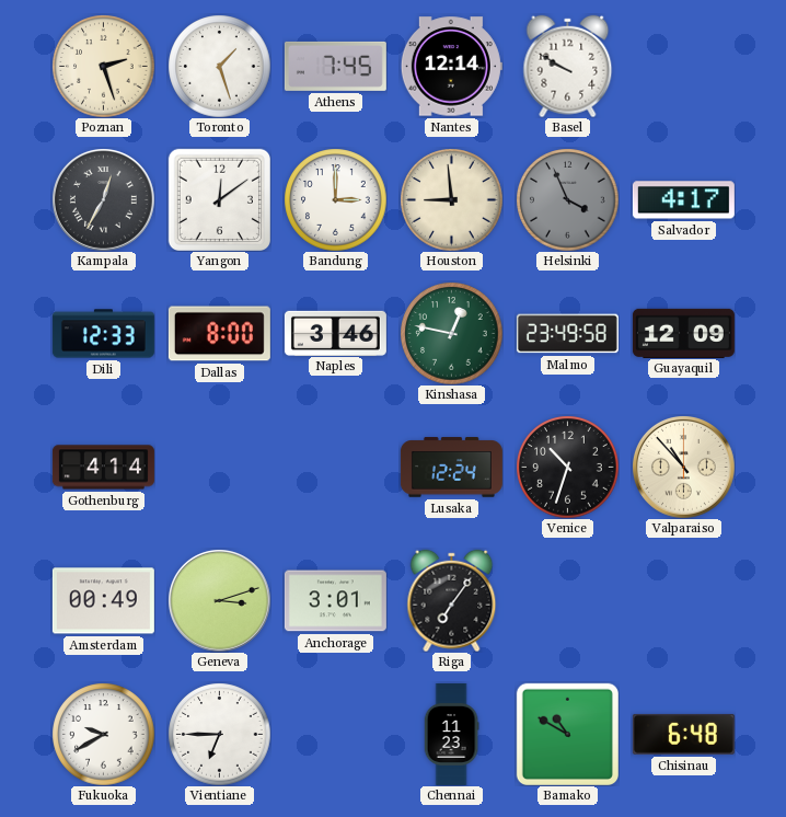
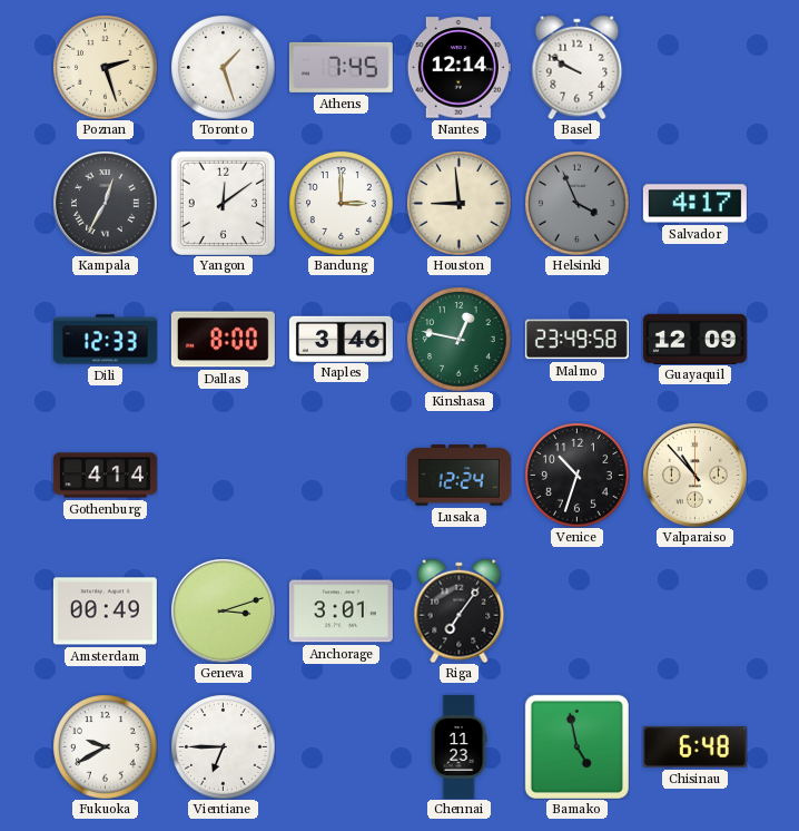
Bamako: 10:50 -> 4:58 (576, 746)
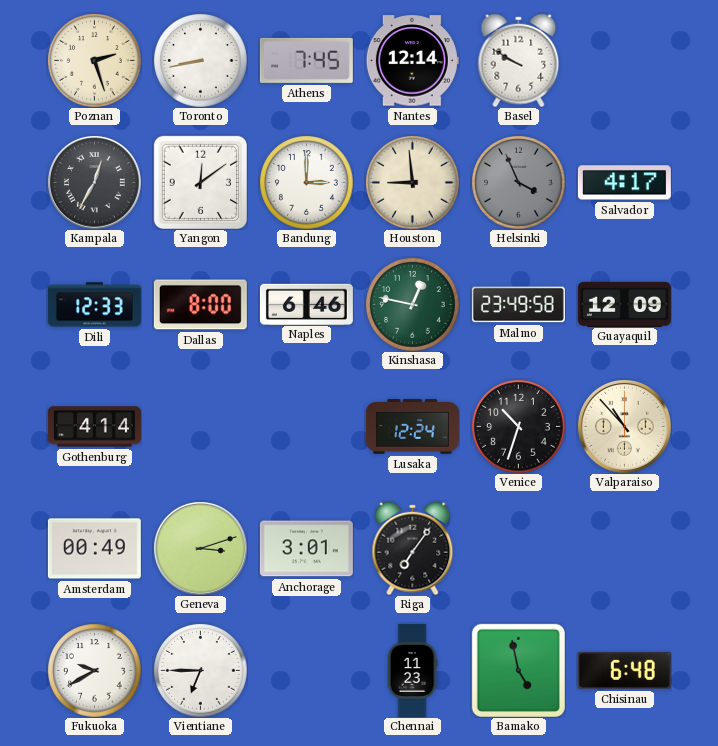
Toronto: 1:27 -> 8:43 (200, 60)
Naples: 3:46 -> 6:46 (306, 304)
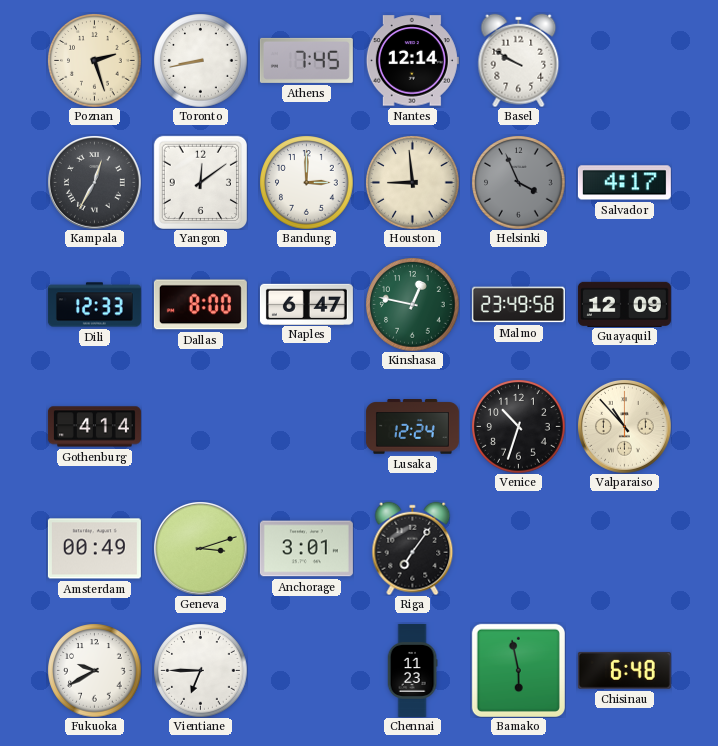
Naples: 6:46 -> 6:47 (306, 304)
Bamako: 4:58 -> 5:58 (518, 670)
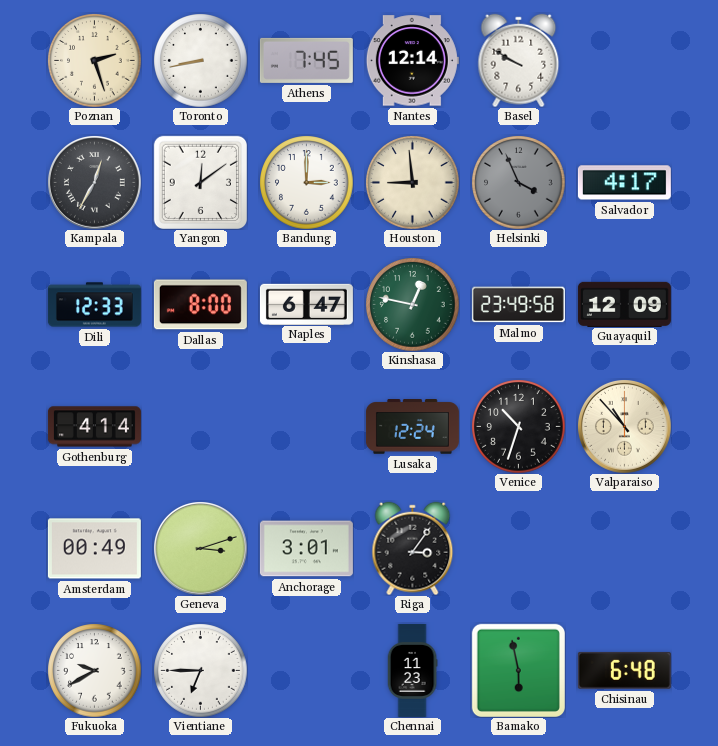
Riga: 7:06 -> 3:06 (413, 548)
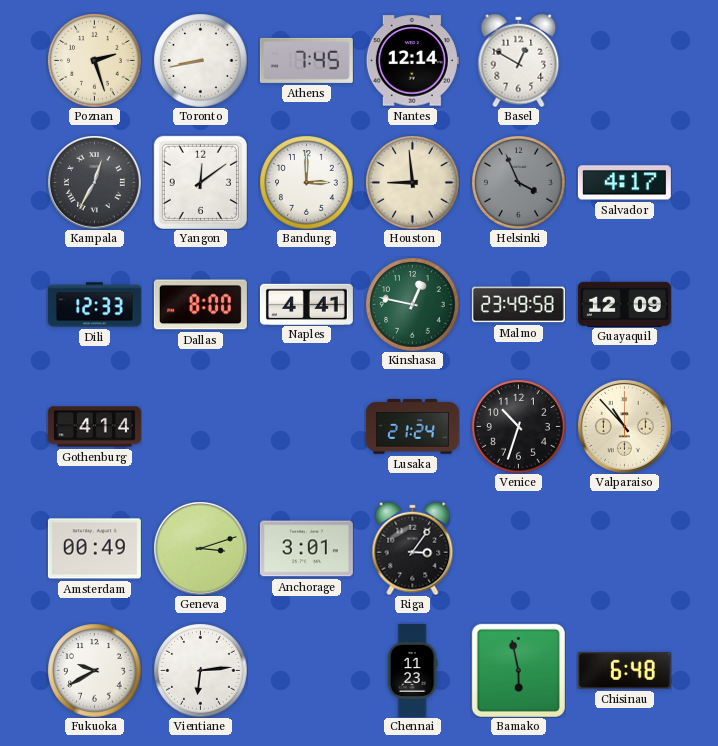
Basel: 9:50 -> 12:50 (519, 60)
Naples: 6:47 -> 4:41 (306, 304)
Lusaka: 12:24 -> 21:24 (412, 427)
Vientiane: 6:45 -> 6:14 (200, 670)
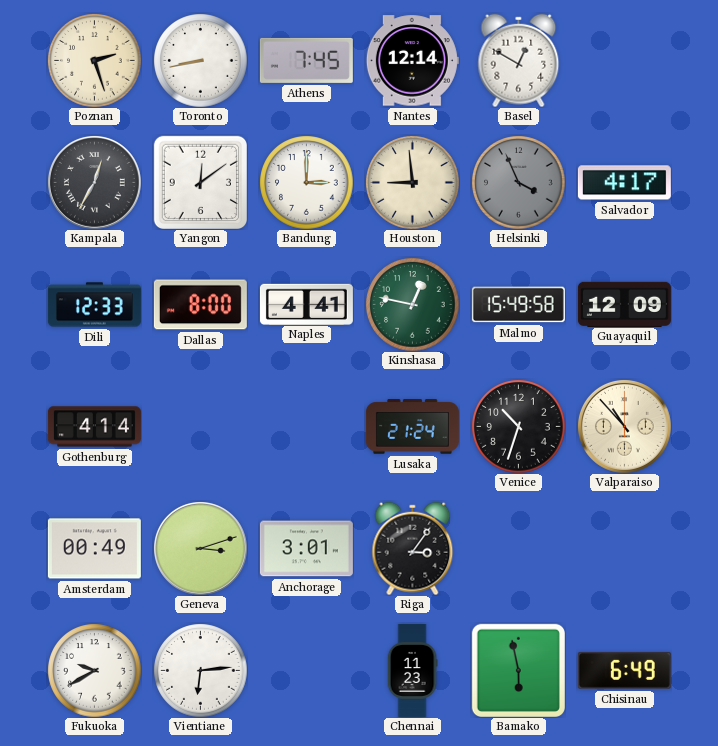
Malmo: 23:49 -> 15:49 (518, 305)
Chisinau: 6:48 -> 6:49 (624, 670)
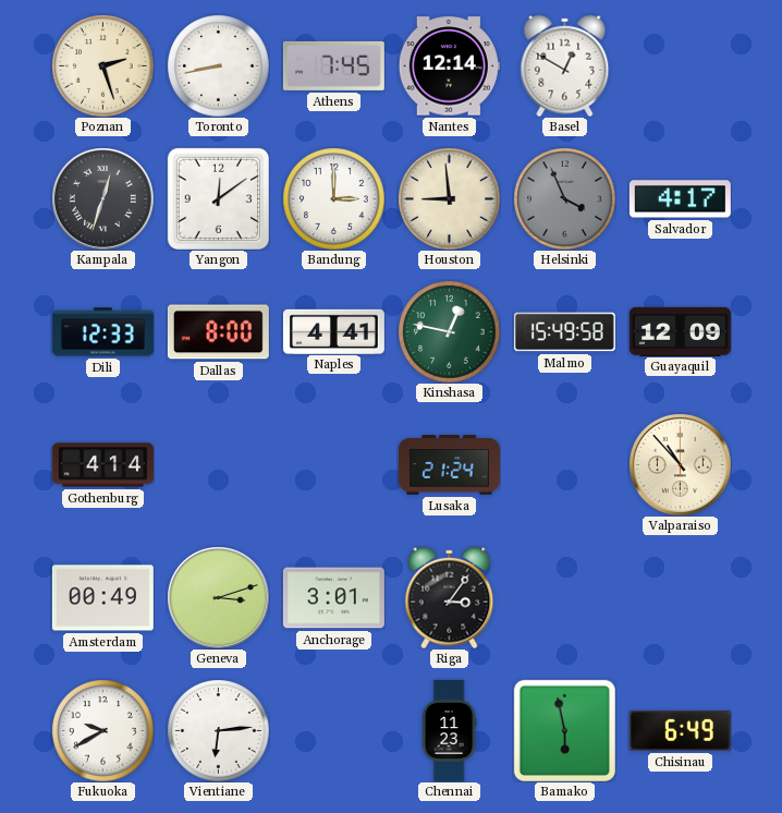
Kampala: 12:35 -> 12:33 (103, 199)
Venice: 10:33 -> none (518, 426)
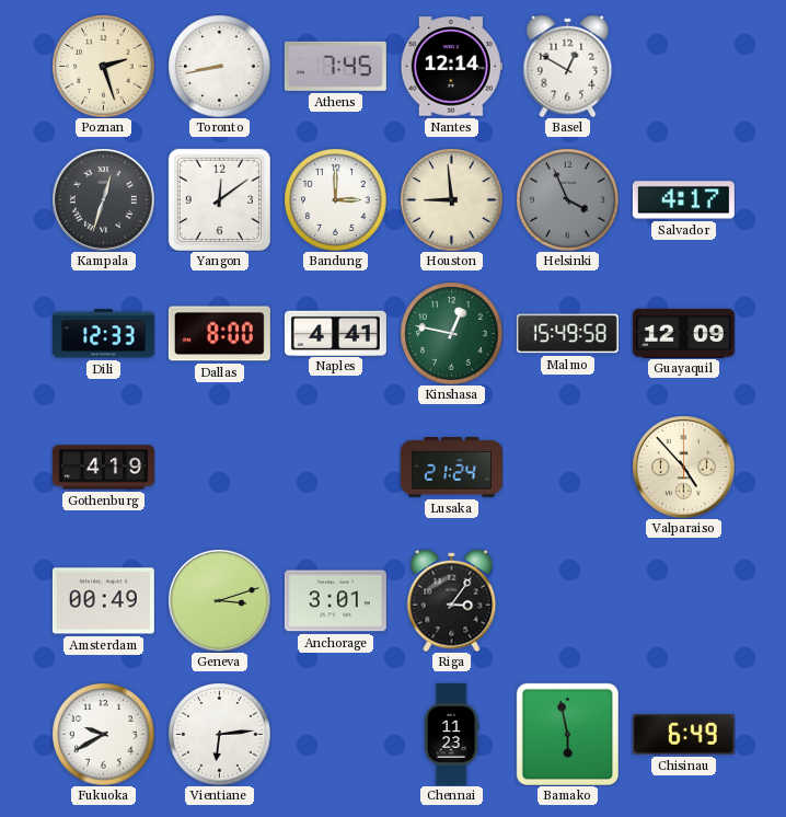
Gothenburg: 4:14 -> 4:19 (103, 468)
Valparaiso: 10:53 -> 4:53 (684, 468)
